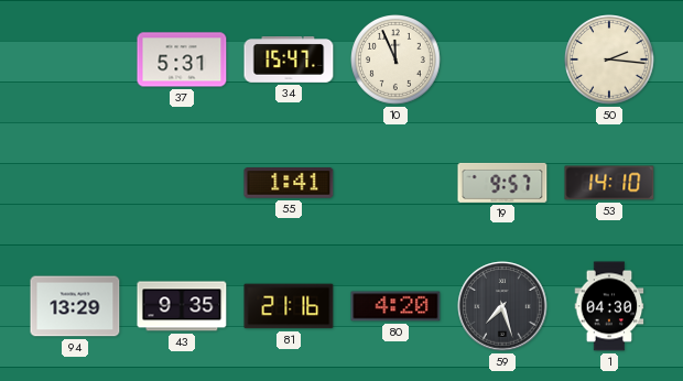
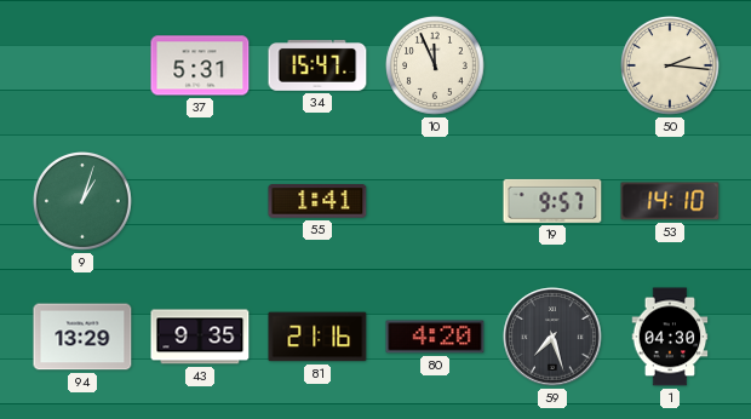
9: none -> 1:03 (84, 202)
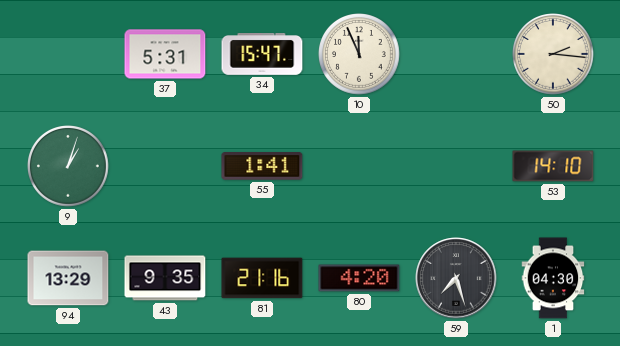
19: 9:57 -> none (552, 201)
